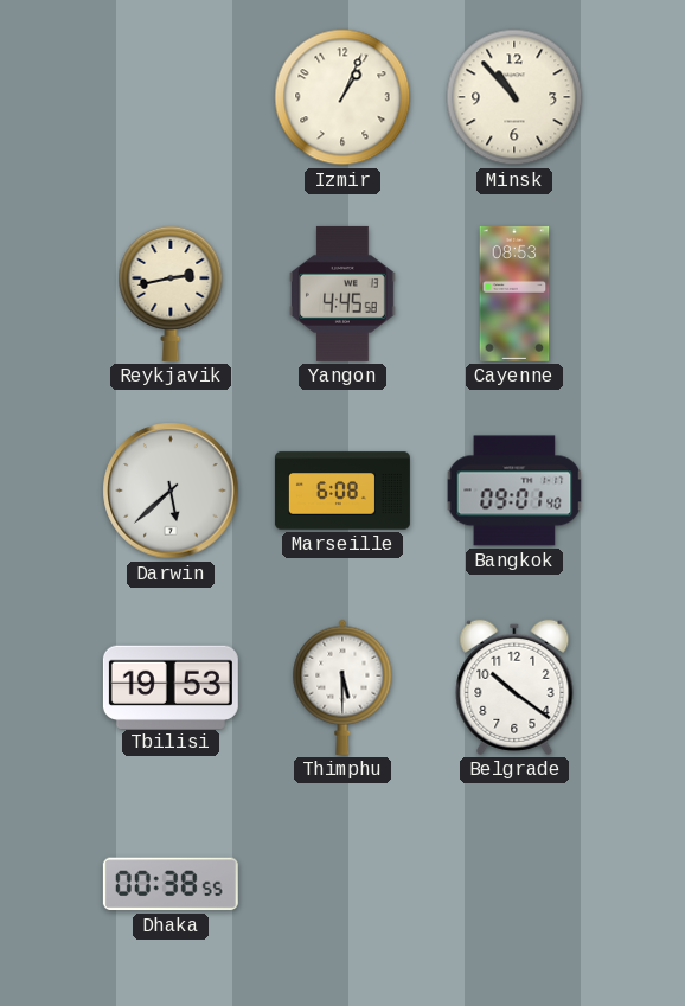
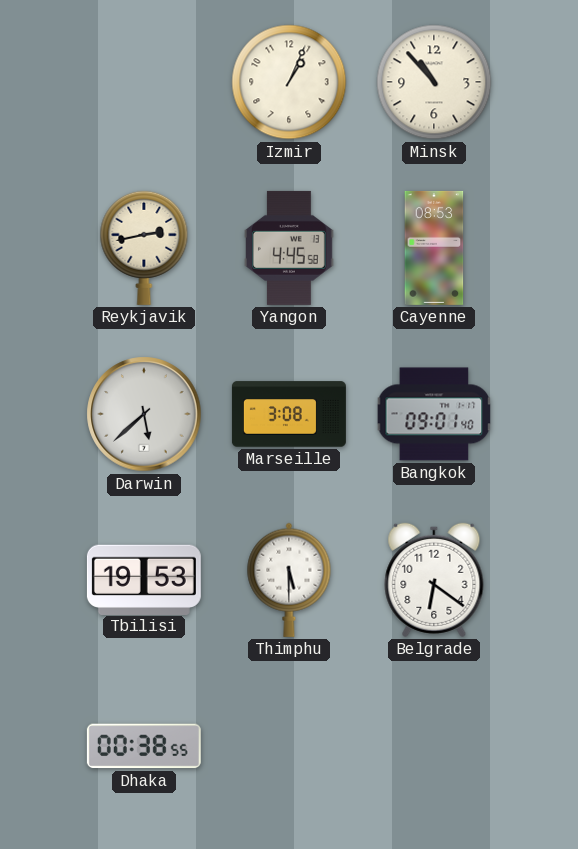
Marseille: 6:08 -> 3:08 (289, 414)
Belgrade: 10:21 -> 6:21 (434, 580)
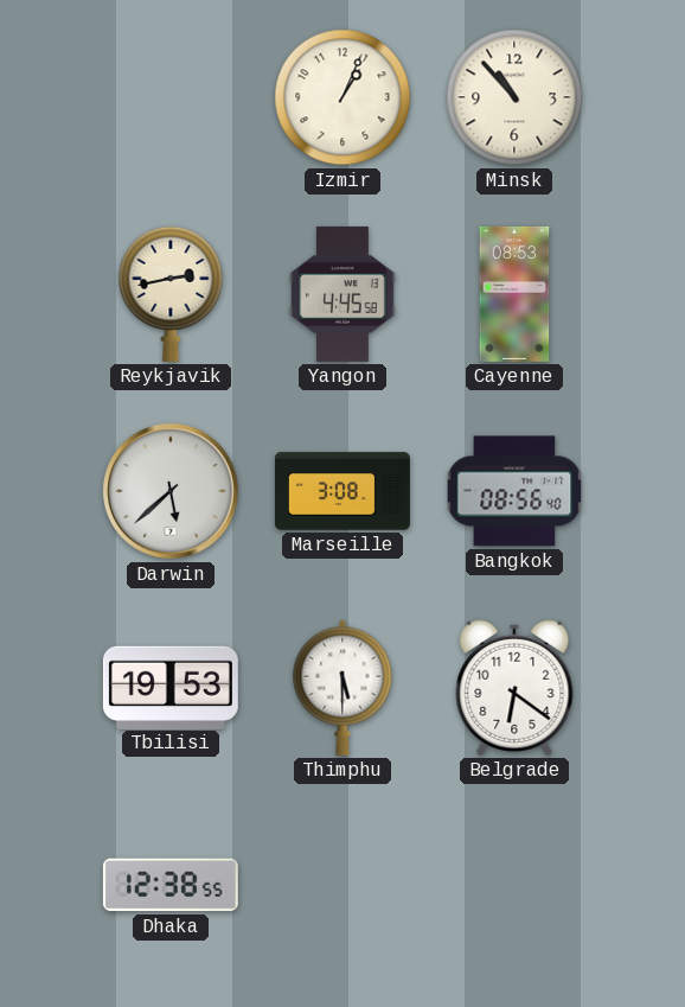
Bangkok: 09:01 -> 08:56 (514, 491)
Dhaka: 00:38 -> 12:38 (171, 885)
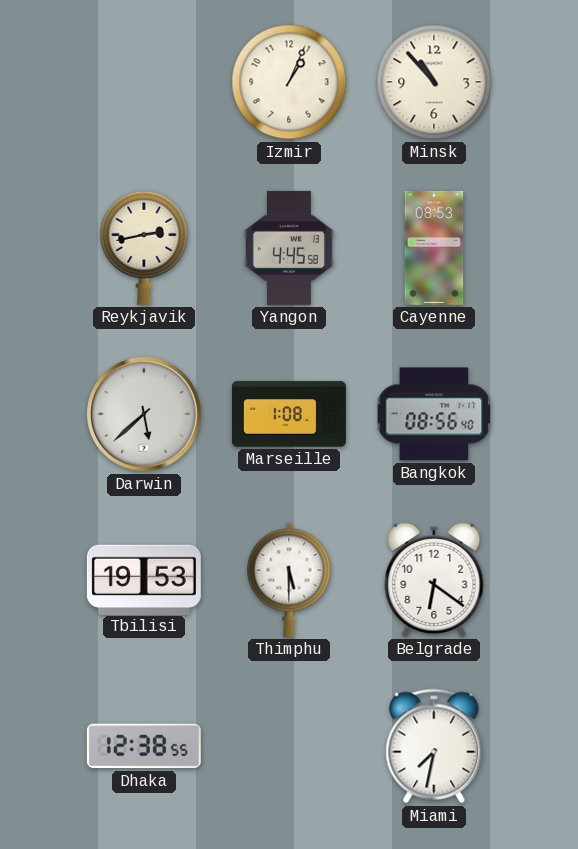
Marseille: 3:08 -> 1:08 (289, 414)
Miami: none -> 7:32 (434, 746)
